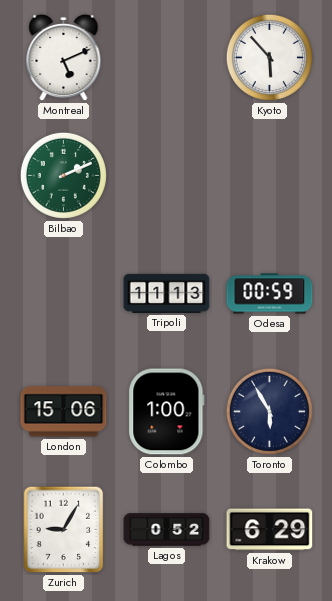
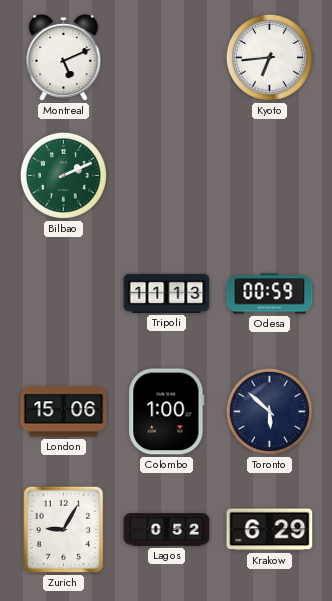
Kyoto: 5:53 -> 6:44 (269, 57)
Toronto: 5:55 -> 5:52 (269, 411)
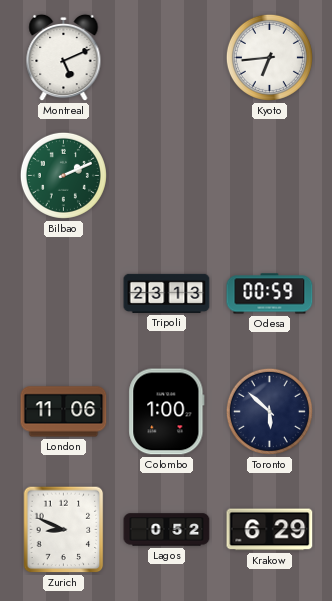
Tripoli: 11:13 -> 23:13 (167, 293)
London: 15:06 -> 11:06 (64, 412)
Zurich: 9:05 -> 8:49 (64, 530)
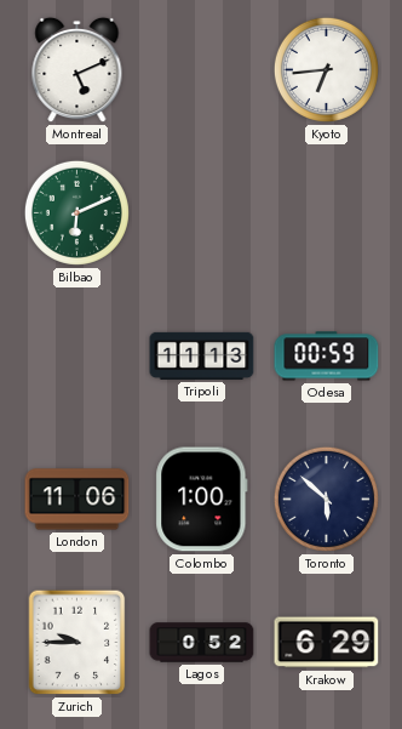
Bilbao: 2:11 -> 6:11 (76, 212)
Tripoli: 23:13 -> 11:13 (202, 355)
Zurich: 8:49 -> 9:45 (77, 643)
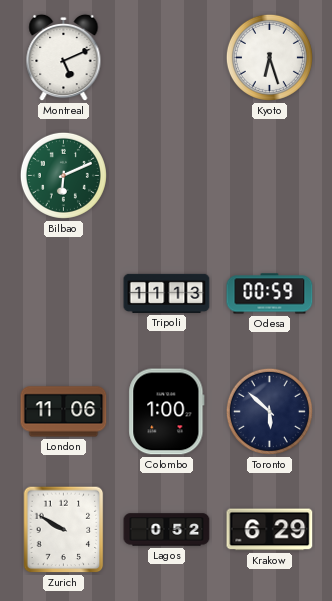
Kyoto: 6:44 -> 6:27 (269, 57)
Zurich: 9:45 -> 9:50 (64, 530)
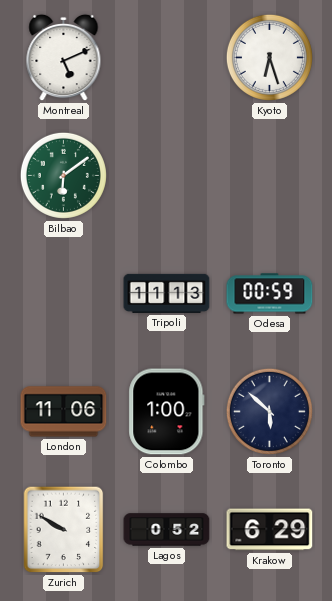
Bilbao: 6:11 -> 6:09 (63, 175)
